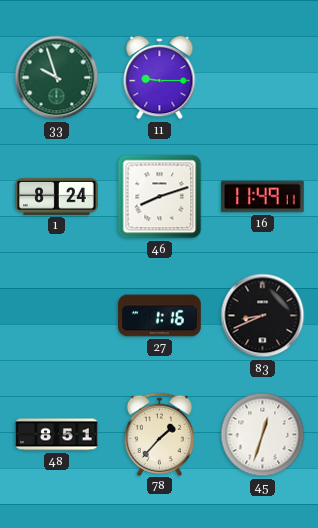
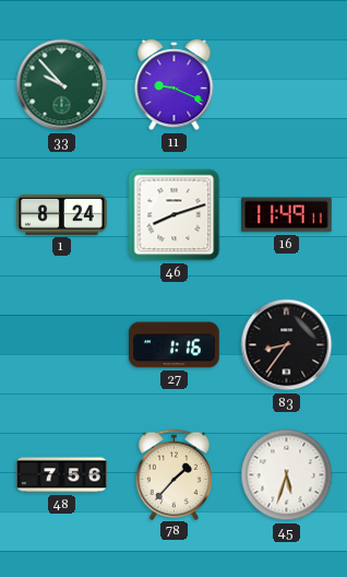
33: 9:57 -> 9:53 (62, 85)
11: 9:15 -> 9:19 (175, 85)
83: 8:41 -> 8:36 (287, 345)
48: 8:51 -> 7:56 (62, 475)
45: 12:33 -> 5:33 (287, 475)
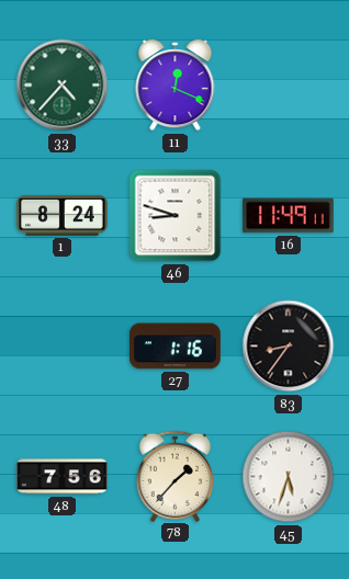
33: 9:53 -> 4:37 (63, 86)
11: 9:19 -> 12:19 (176, 86)
46: 8:12 -> 8:48 (176, 216)
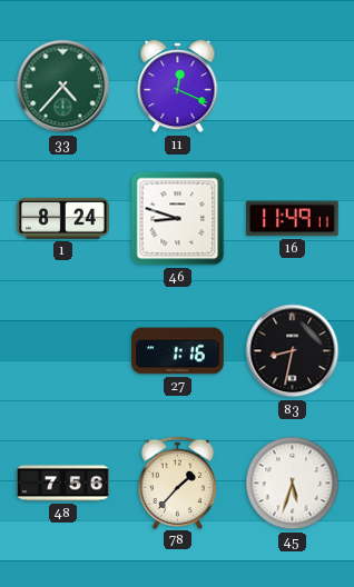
83: 8:36 -> 8:32 (293, 351)
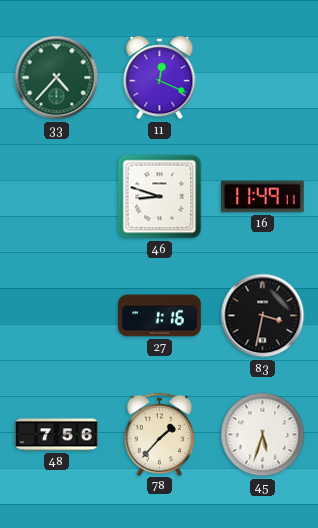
1: 8:24 -> none (63, 218)
83: 8:32 -> 3:32 (263, 316)
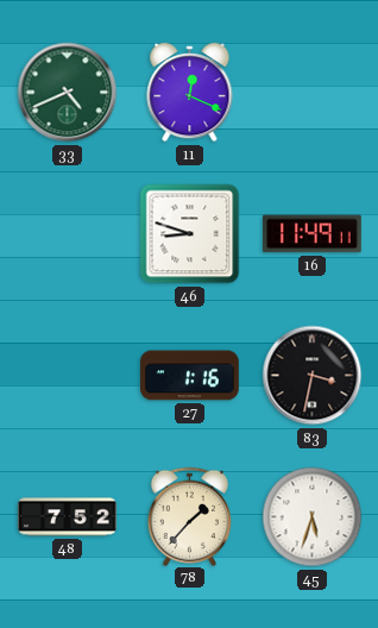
33: 4:37 -> 4:41 (68, 93)
48: 7:56 -> 7:52 (68, 517)
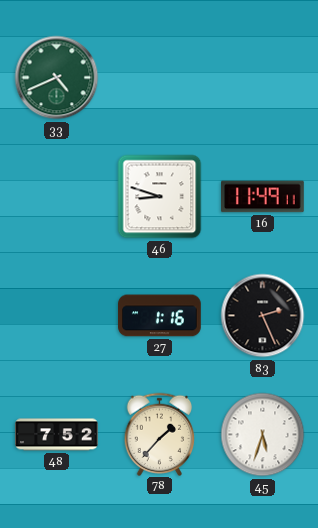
11: 12:19 -> none (190, 93)
83: 3:32 -> 2:26 (263, 316)
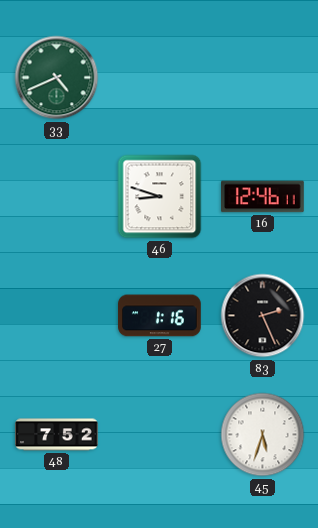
16: 11:49 -> 12:46 (263, 197)
78: 1:37 -> none (160, 434)
